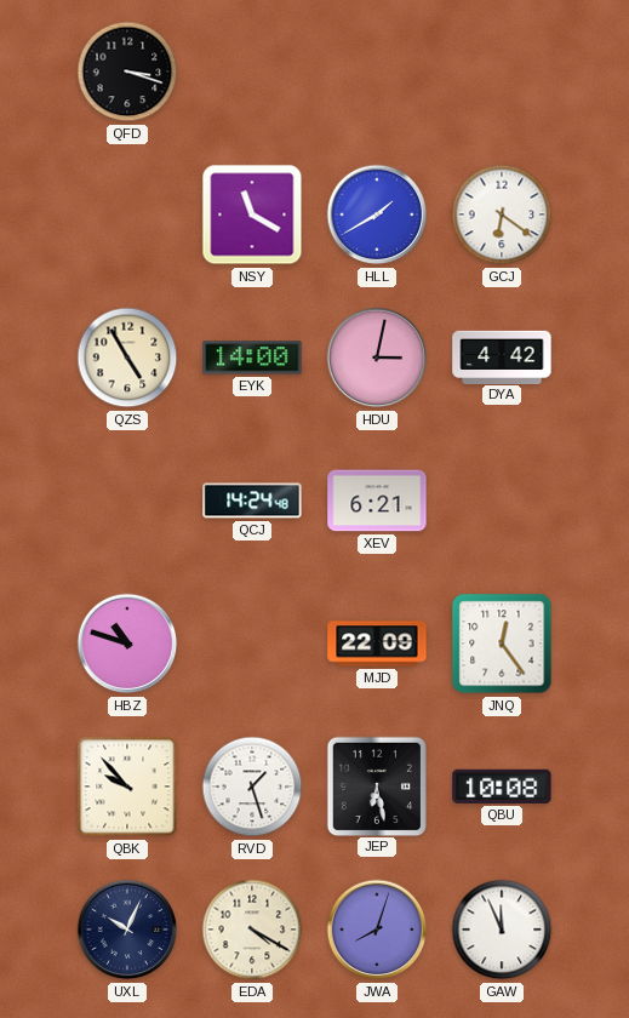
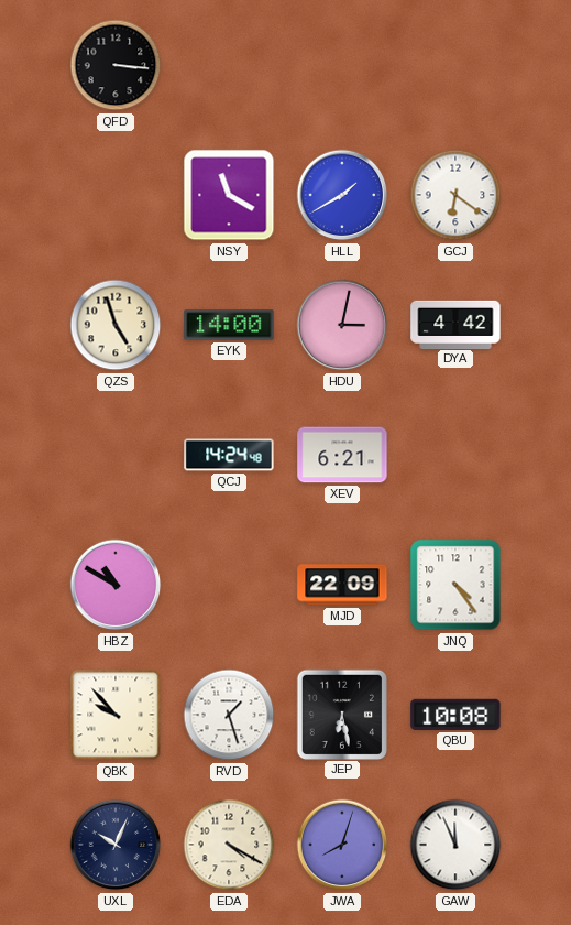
QFD: 3:18 -> 3:16 (116, 65)
QZS: 4:55 -> 4:57 (116, 325)
HBZ: 10:48 -> 10:50 (116, 585)
JNQ: 12:24 -> 4:24 (455, 585)
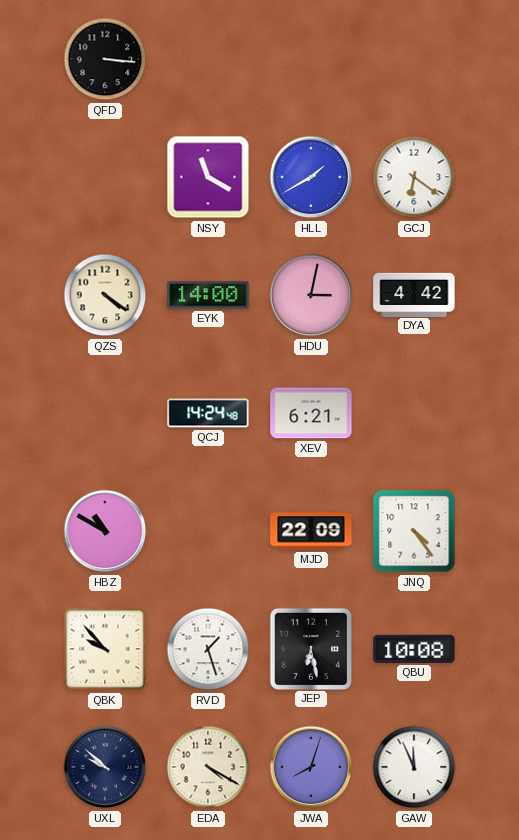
QZS: 4:57 -> 4:21 (105, 295)
UXL: 10:04 -> 9:52 (105, 767)
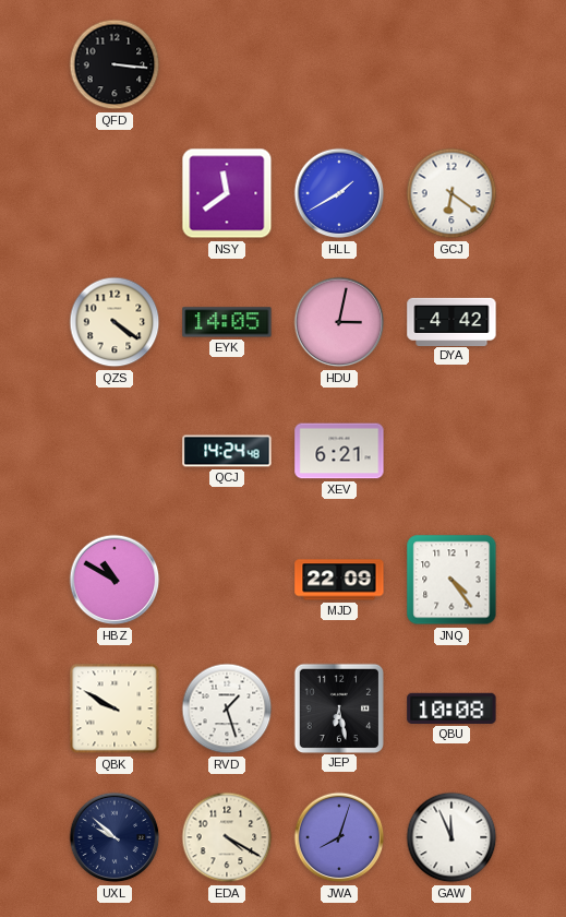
NSY: 11:20 -> 11:39 (227, 193)
EYK: 14:00 -> 14:05 (227, 322)
QBK: 9:53 -> 9:50 (115, 708)
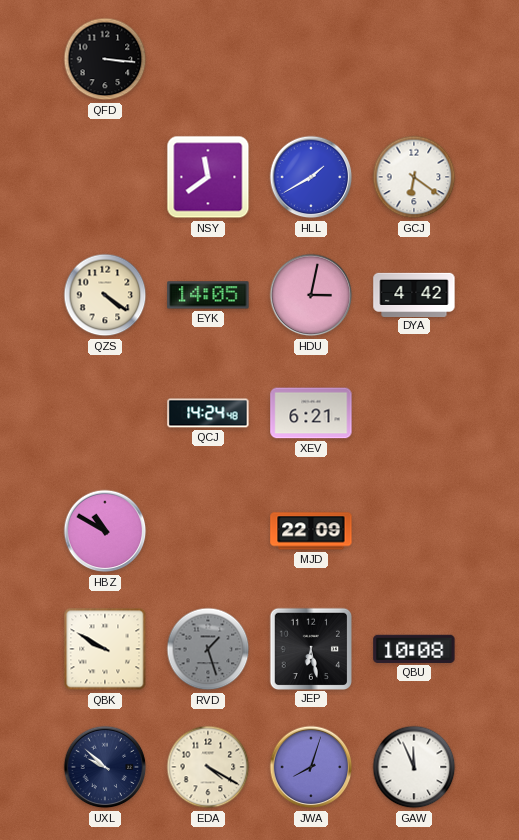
JNQ: 4:24 -> none (451, 580)
RVD dial: white -> grey (208, 649)
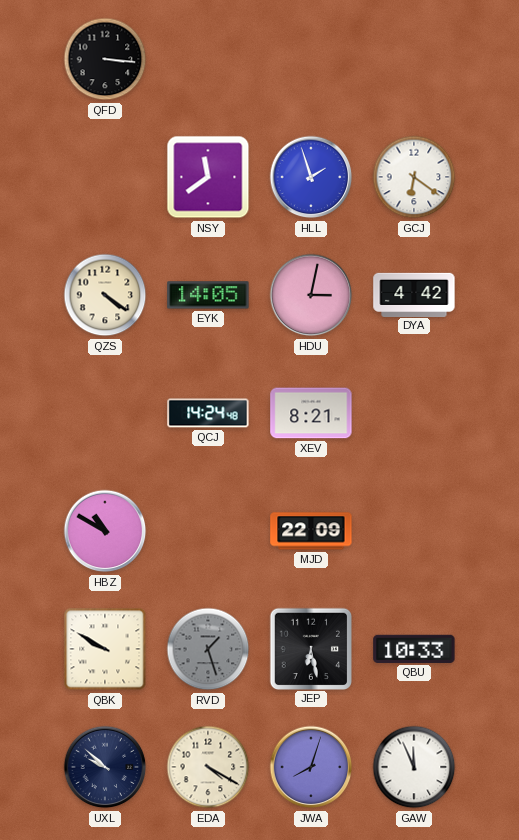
HLL: 1:40 -> 1:57 (311, 177)
XEV: 6:21 -> 8:21 (311, 413)
QBU: 10:08 -> 10:33 (414, 649)
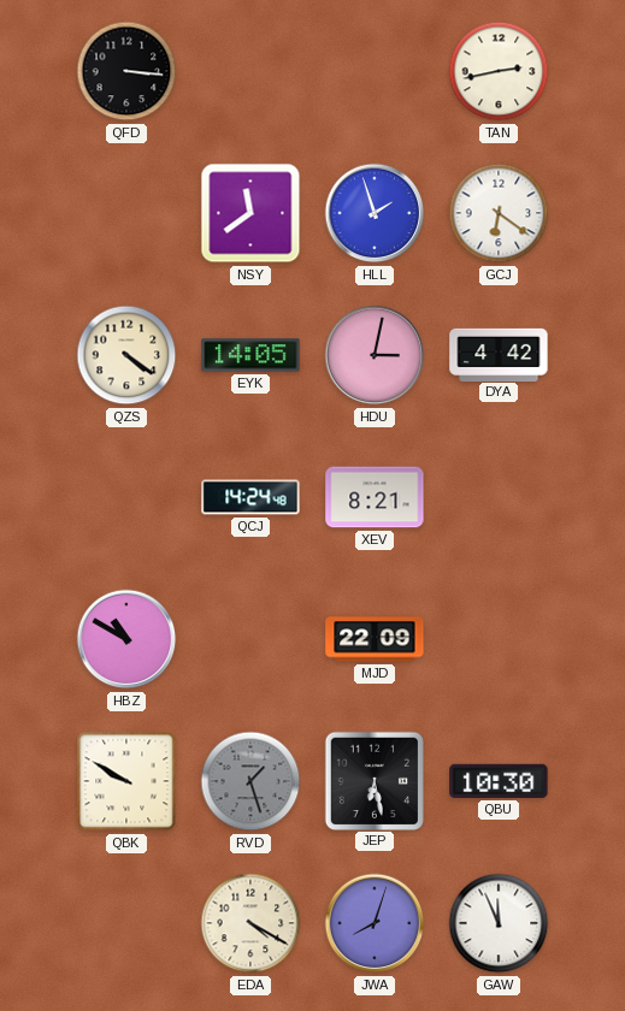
TAN: none -> 2:43 (499, 71)
QBU: 10:33 -> 10:30 (499, 781)
UXL: 9:52 -> none (105, 767)
